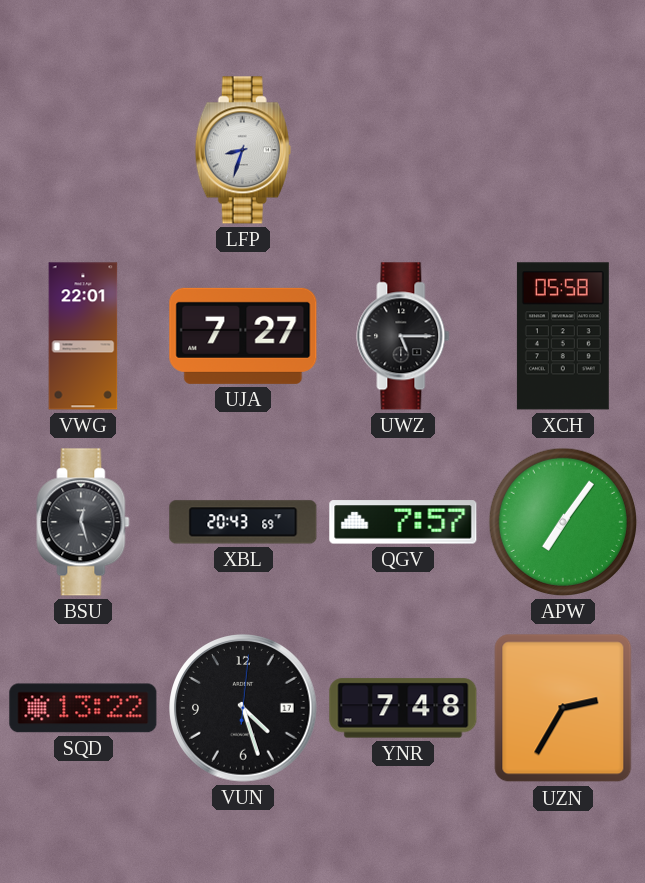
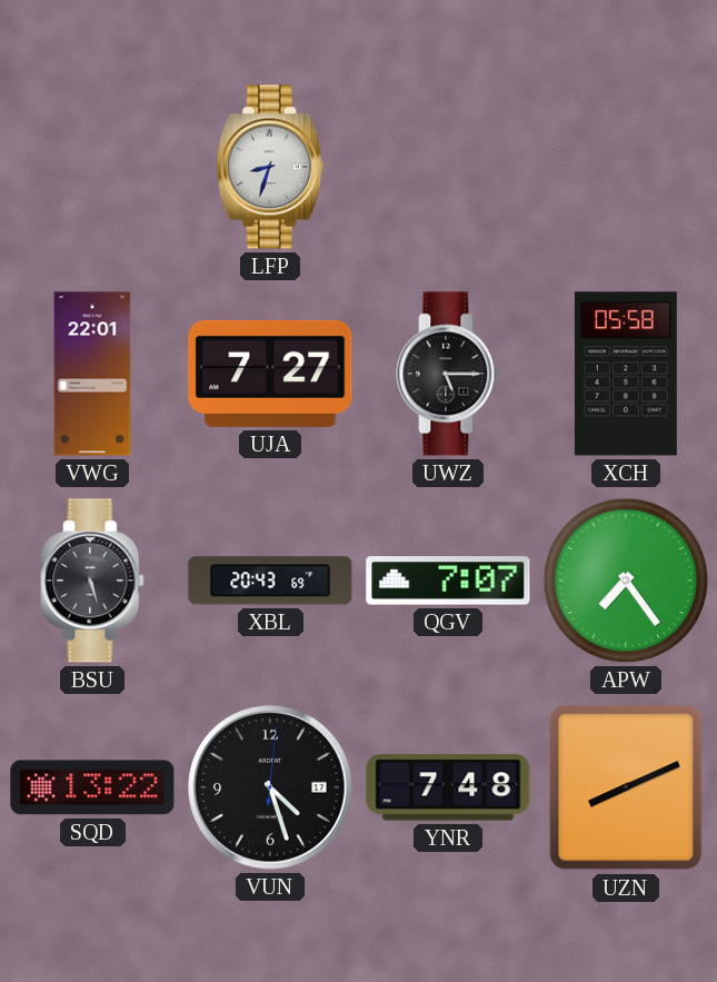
BSU: 12:27 -> 5:27 (92, 581)
QGV: 7:57 -> 7:07 (448, 581)
APW: 7:06 -> 7:24 (626, 581)
UZN: 2:35 -> 8:11 (626, 787)
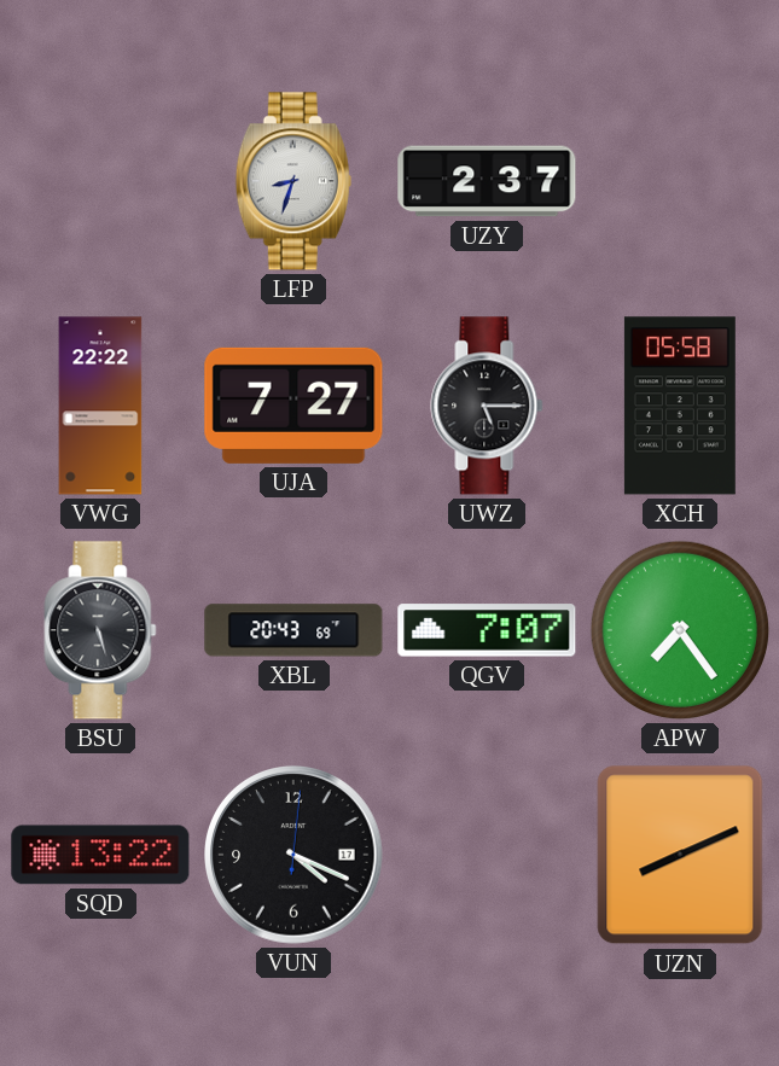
UZY: none -> 2:37 (487, 181)
VWG: 22:01 -> 22:22 (100, 406)
VUN: 4:27 -> 4:19 (293, 855)
YNR: 7:48 -> none (448, 787)
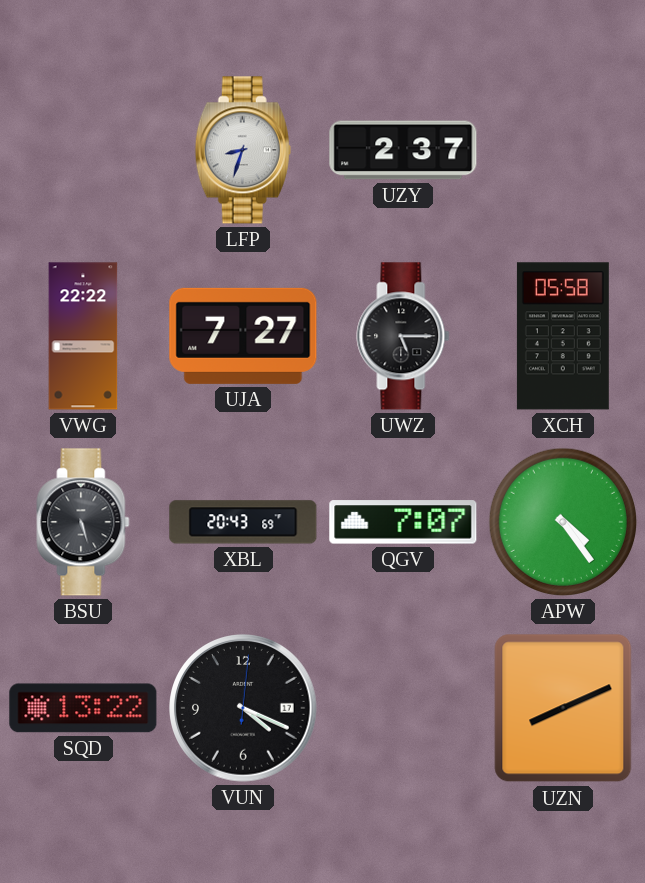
APW: 7:24 -> 4:24 (563, 522)
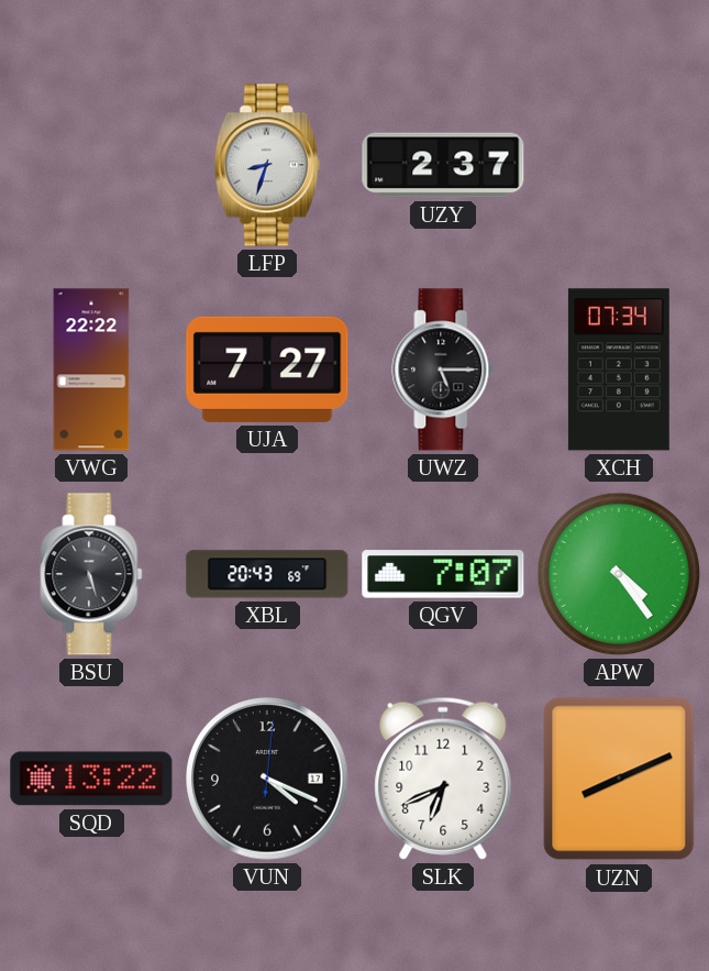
XCH: 05:58 -> 07:34 (619, 369)
SLK: none -> 6:41 (443, 779)
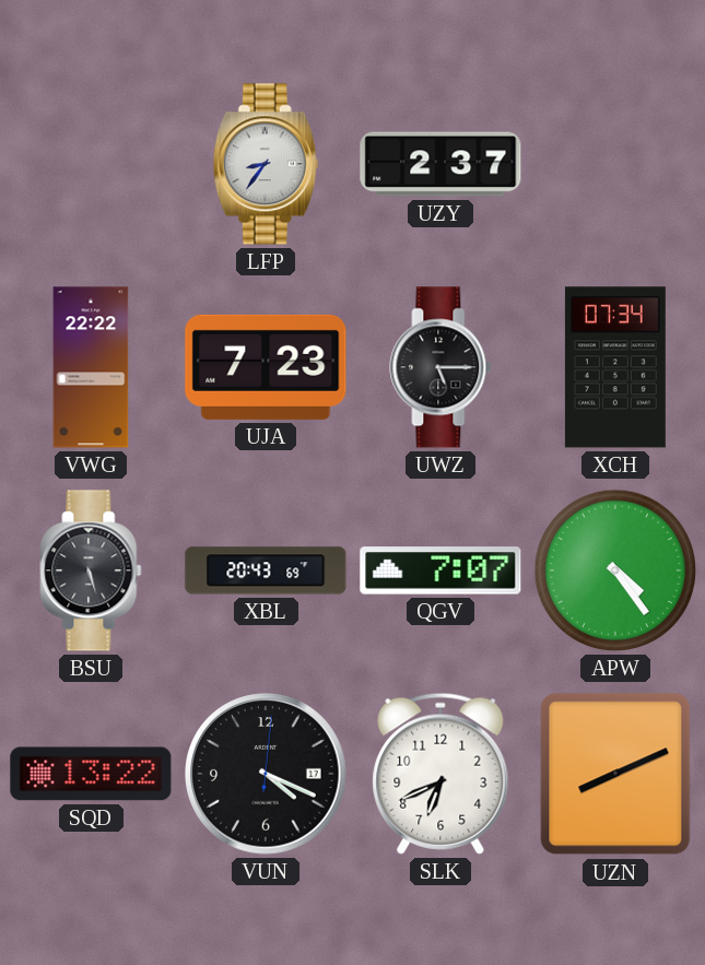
LFP: 8:33 -> 8:36 (266, 164)
UJA: 7:27 -> 7:23 (266, 367)
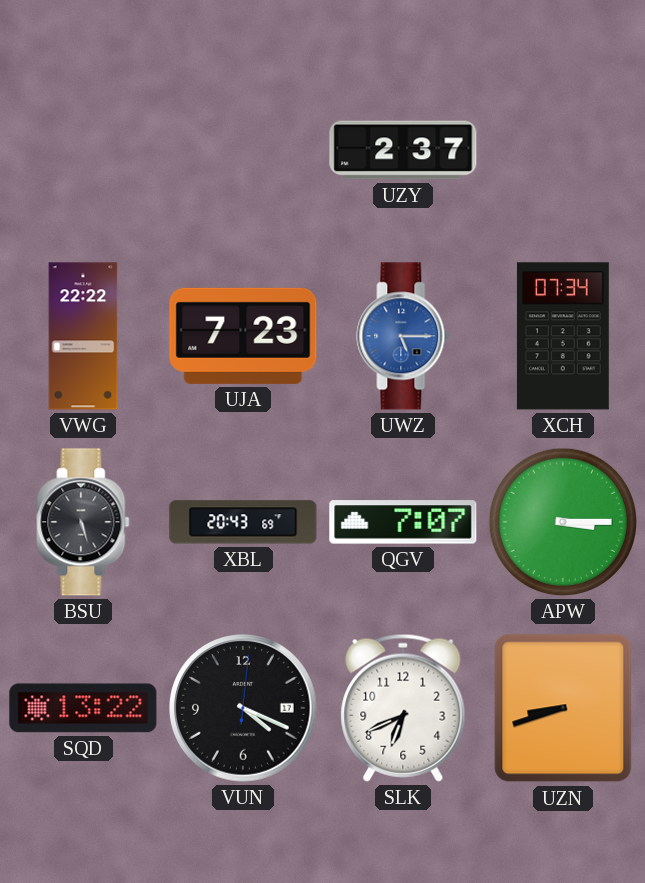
LFP: 8:36 -> none (266, 164)
UWZ dial: black -> blue (403, 336)
APW: 4:24 -> 3:15 (563, 522)
UZN: 8:11 -> 8:42 (563, 708)
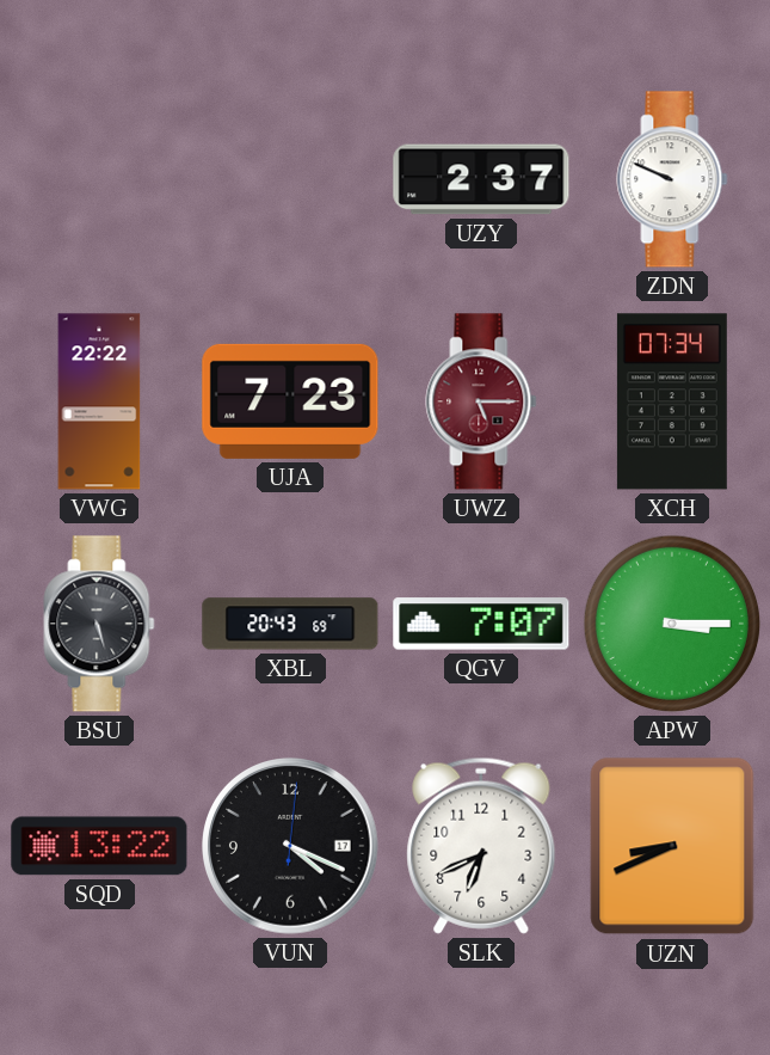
ZDN: none -> 9:49 (672, 179)
UWZ dial: blue -> burgundy (481, 401)
UZN: 8:42 -> 8:41 (672, 846)
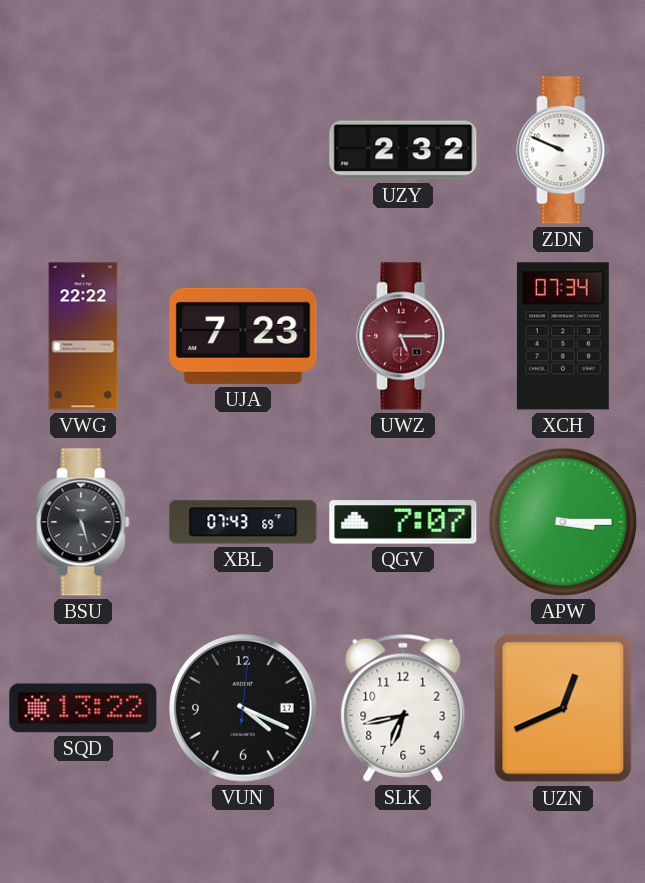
UZY: 2:37 -> 2:32 (403, 150)
XBL: 20:43 -> 07:43 (243, 522)
SLK: 6:41 -> 6:43 (403, 708)
UZN: 8:41 -> 12:41 (563, 708)
